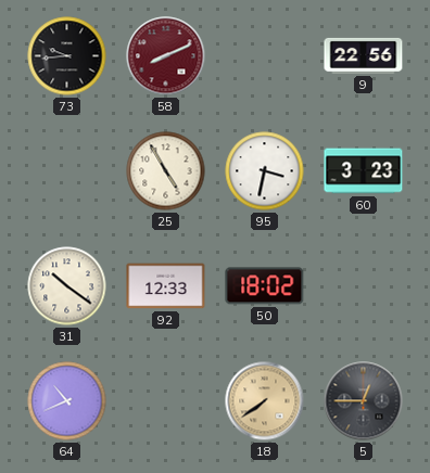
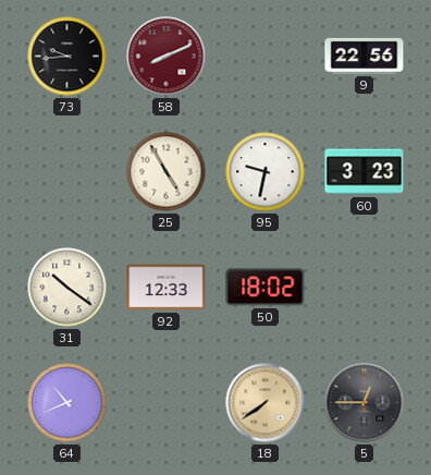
95: 3:32 -> 9:32 (266, 172)
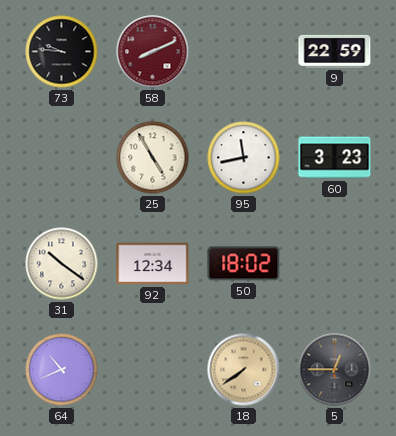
73: 9:44 -> 9:46 (62, 52)
9: 22:56 -> 22:59 (335, 51)
95: 9:32 -> 11:43 (244, 158)
92: 12:33 -> 12:34 (153, 264)
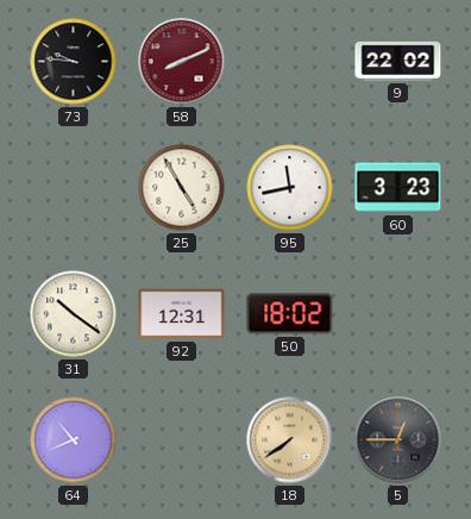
9: 22:59 -> 22:02 (398, 61)
92: 12:34 -> 12:31 (182, 314)
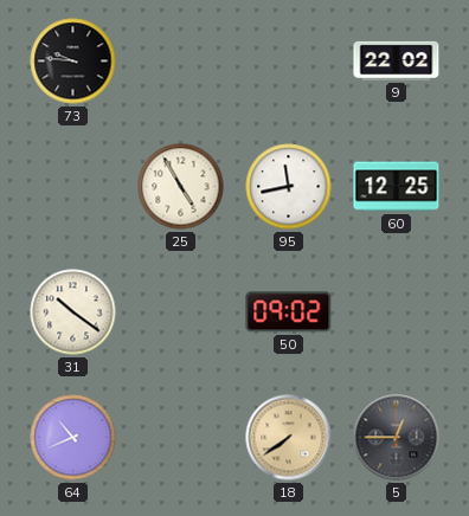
58: 8:11 -> none (182, 62)
60: 3:23 -> 12:25 (397, 187)
92: 12:31 -> none (182, 314)
50: 18:02 -> 09:02 (289, 312)
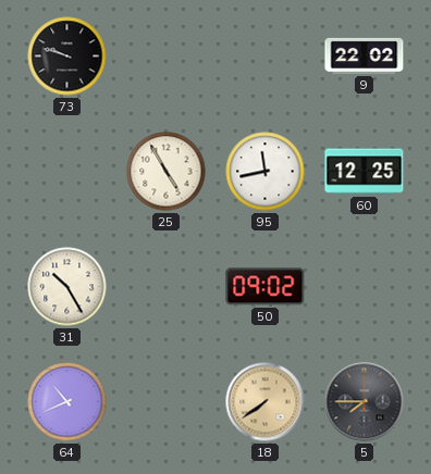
73: 9:46 -> 9:48 (67, 57)
31: 10:21 -> 10:25 (67, 287)
5: 12:45 -> 7:45 (365, 402)
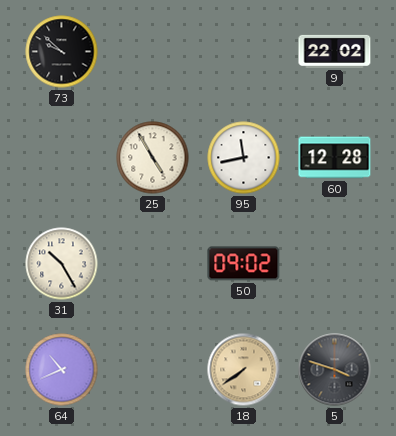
73: 9:48 -> 9:52 (62, 52)
60: 12:25 -> 12:28 (335, 158)
5: 7:45 -> 3:48 (335, 370)
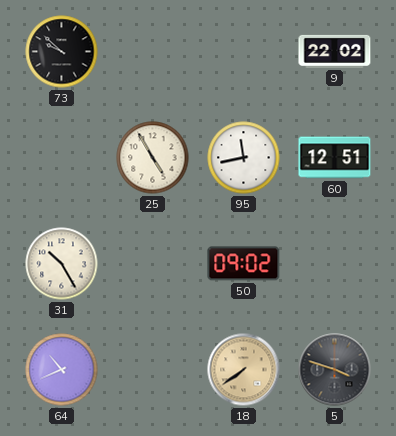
60: 12:28 -> 12:51 (335, 158)
